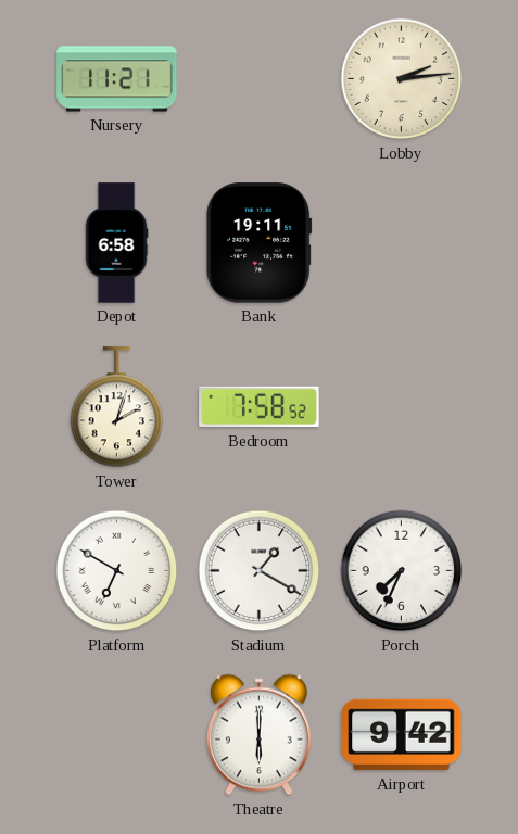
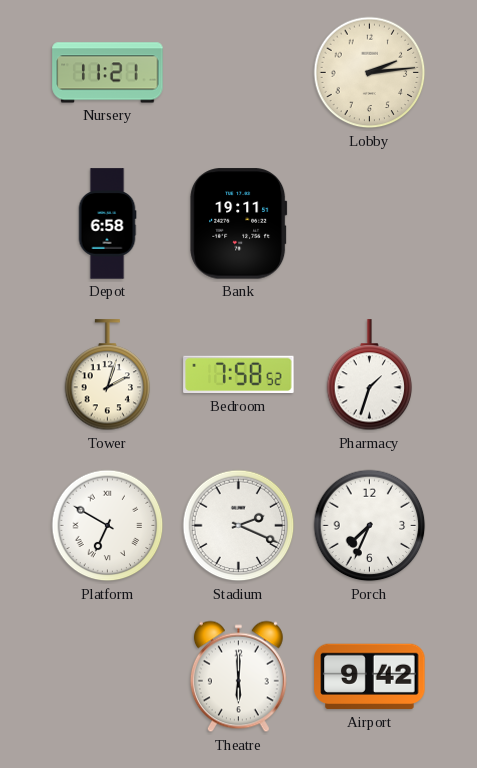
Pharmacy: none -> 1:33 (370, 375)
Stadium: 1:20 -> 2:19 (239, 526)
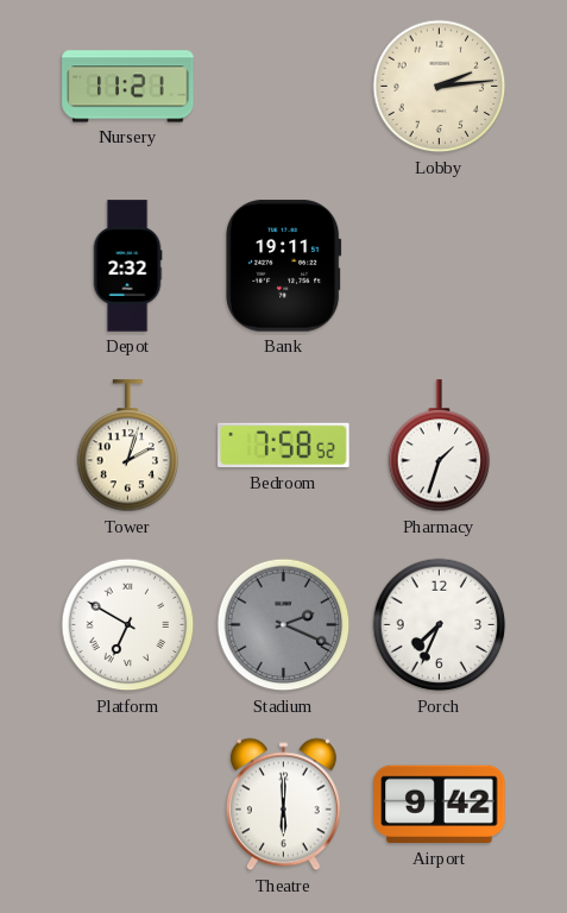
Depot: 6:58 -> 2:32 (127, 266)
Stadium dial: white -> grey (284, 625)
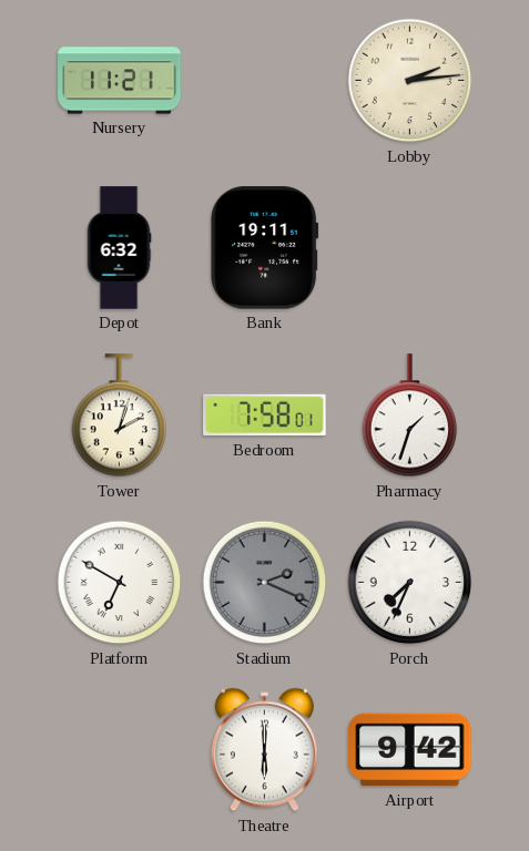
Depot: 2:32 -> 6:32 (119, 248)
Bedroom: 7:58:52 -> 7:58:01 (265, 416)
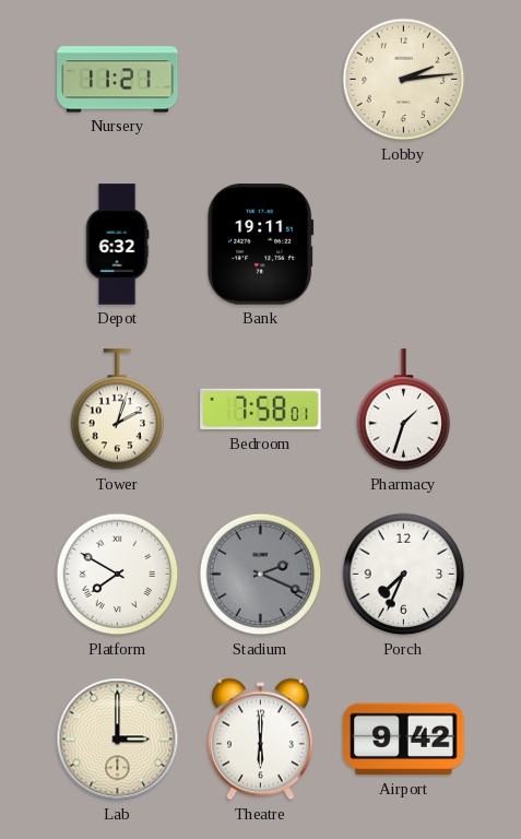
Platform: 6:50 -> 7:50 (118, 575)
Lab: none -> 3:00 (118, 740)
